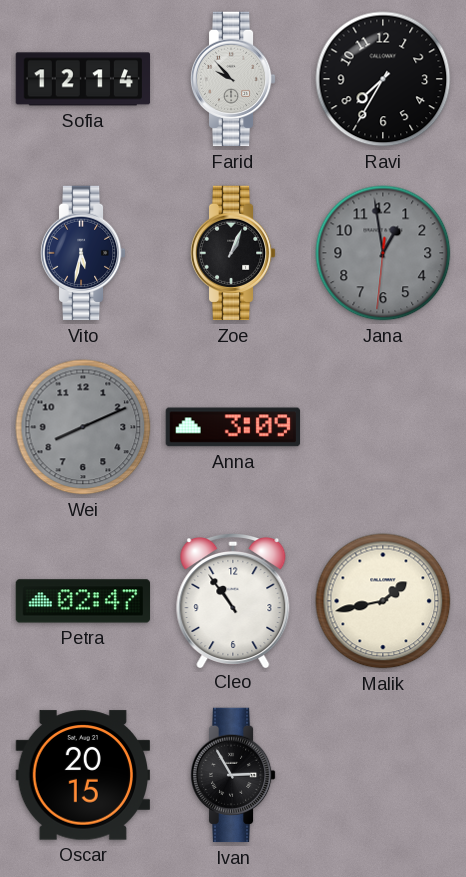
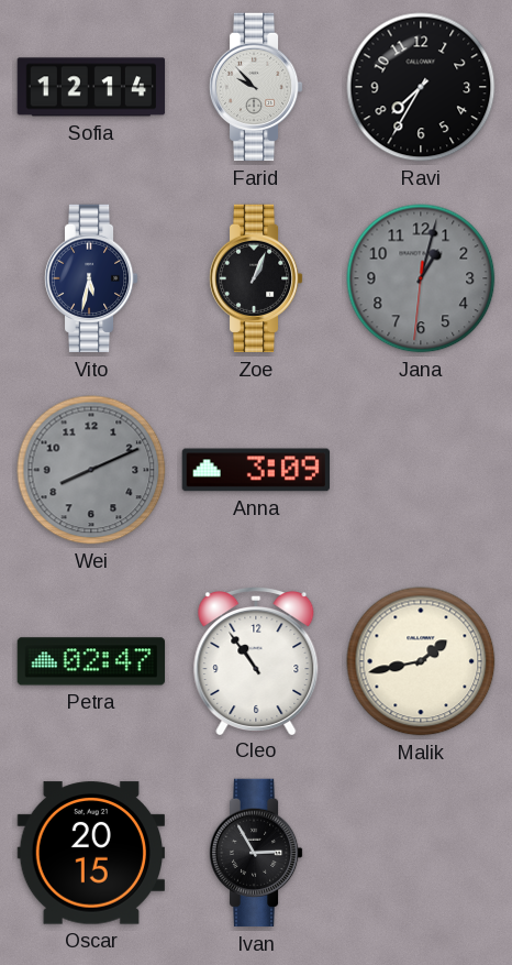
Jana: 12:58 -> 1:02 (421, 278)
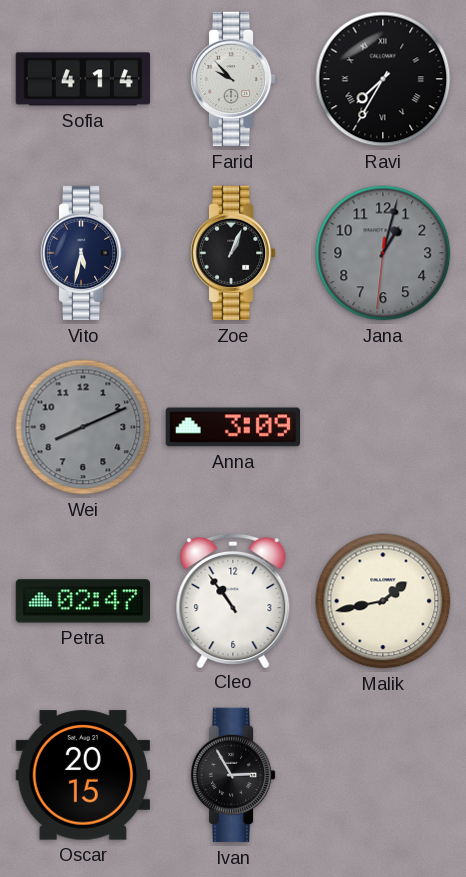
Sofia: 12:14 -> 4:14 (83, 79)
Ravi numerals: Arabic -> Roman (383, 79)
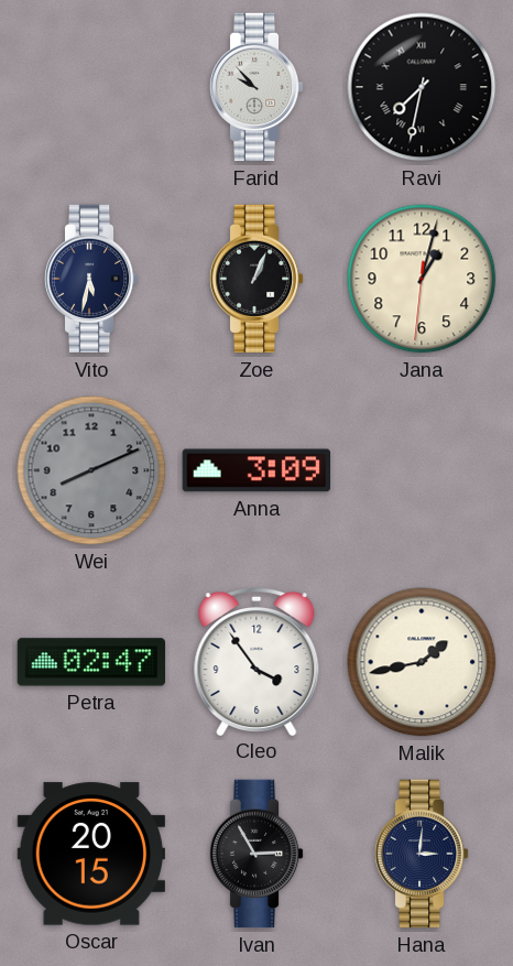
Sofia: 4:14 -> none (83, 79)
Ravi: 7:35 -> 7:32 (422, 87)
Jana dial: grey -> cream (422, 279)
Cleo: 10:54 -> 3:54 (256, 661)
Hana: none -> 3:01 (422, 854)
